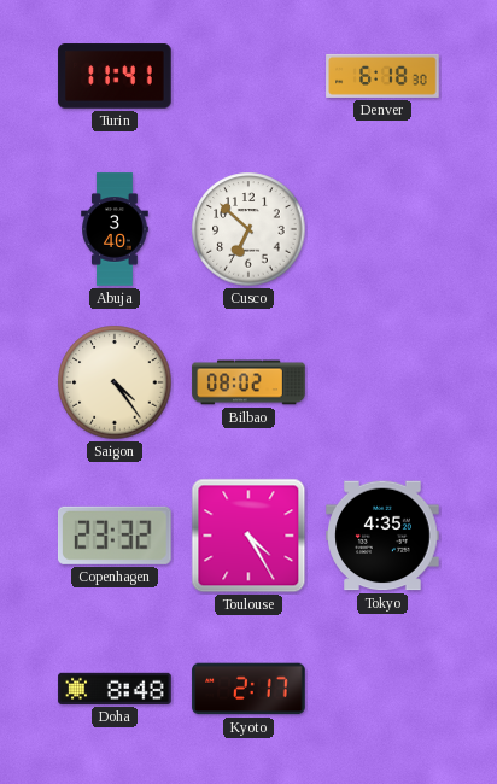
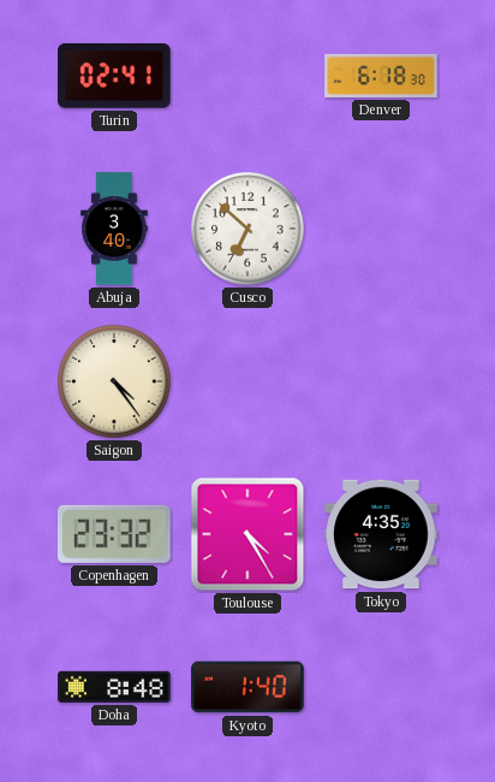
Turin: 11:41 -> 02:41 (114, 76)
Bilbao: 08:02 -> none (248, 382)
Kyoto: 2:17 -> 1:40 (247, 687)
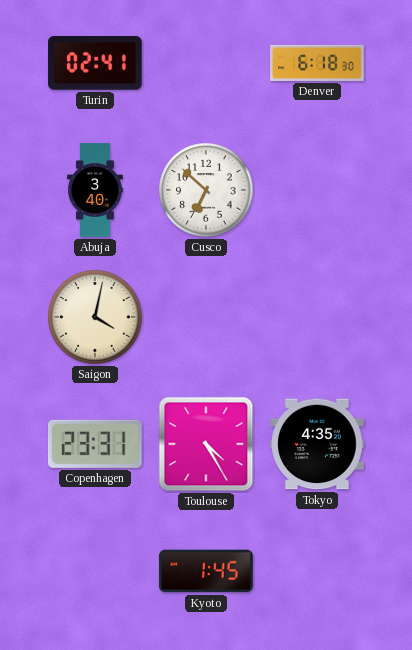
Saigon: 4:24 -> 4:02 (95, 317)
Copenhagen: 23:32 -> 23:31 (96, 444)
Doha: 8:48 -> none (114, 687)
Kyoto: 1:40 -> 1:45 (206, 571)
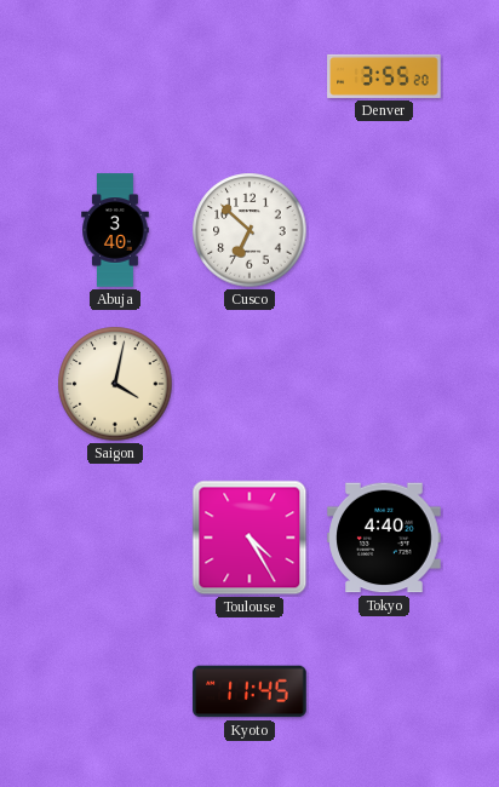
Turin: 02:41 -> none (95, 63)
Denver: 6:18 -> 3:55 (384, 76)
Copenhagen: 23:31 -> none (96, 444)
Tokyo: 4:35 -> 4:40 (384, 538)
Kyoto: 1:45 -> 11:45 (249, 691)
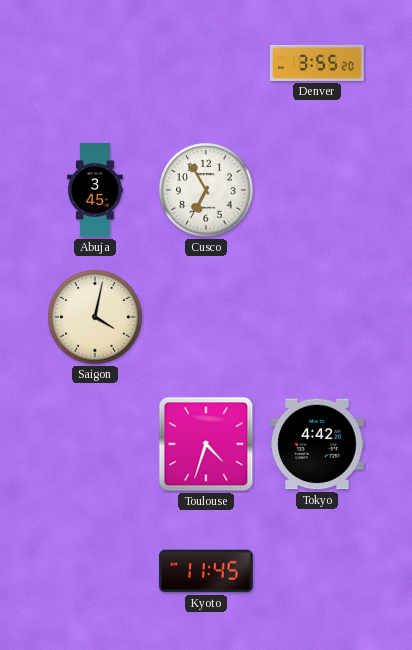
Abuja: 3:40 -> 3:45 (95, 190)
Cusco: 6:52 -> 6:55 (206, 190)
Toulouse: 4:25 -> 4:33 (206, 444)
Tokyo: 4:40 -> 4:42 (317, 444)
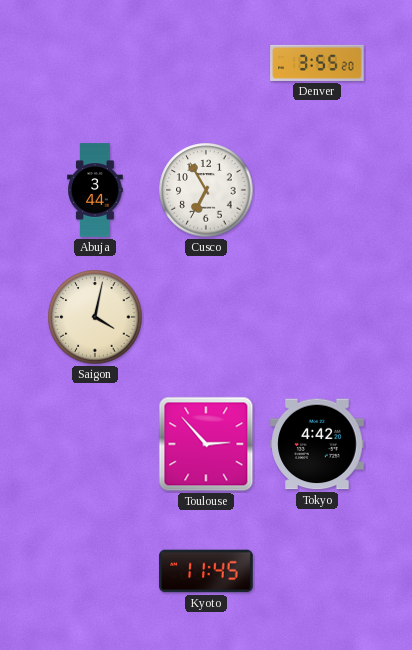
Abuja: 3:45 -> 3:44 (95, 190)
Toulouse: 4:33 -> 2:53 (206, 444)
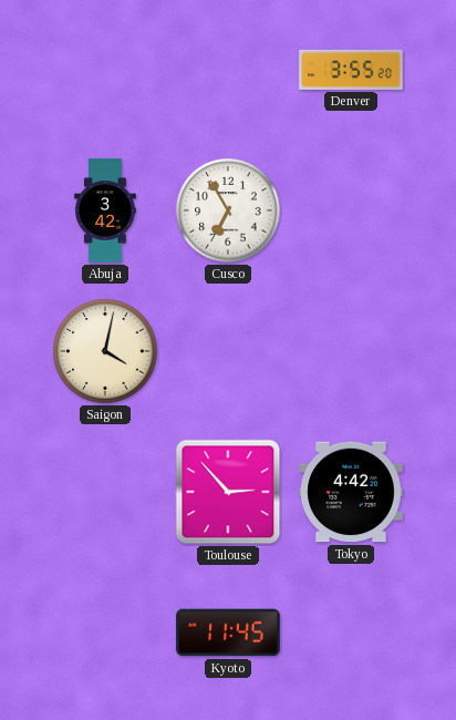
Abuja: 3:44 -> 3:42 (105, 210)
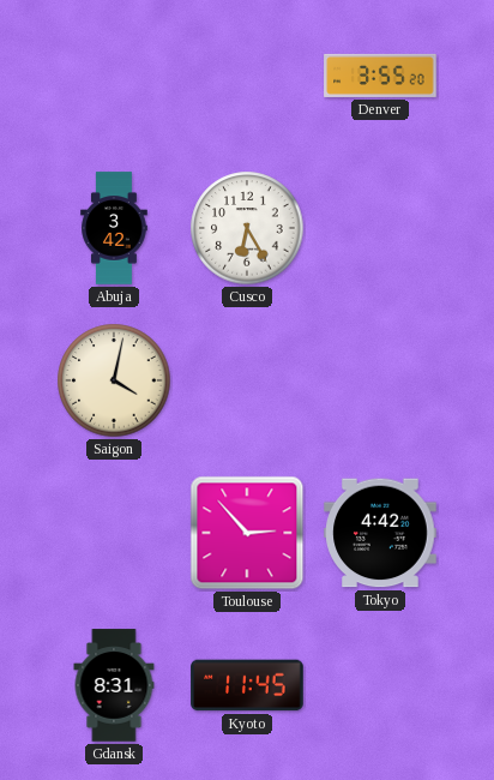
Cusco: 6:55 -> 6:25 (247, 228)
Gdansk: none -> 8:31 (114, 685)
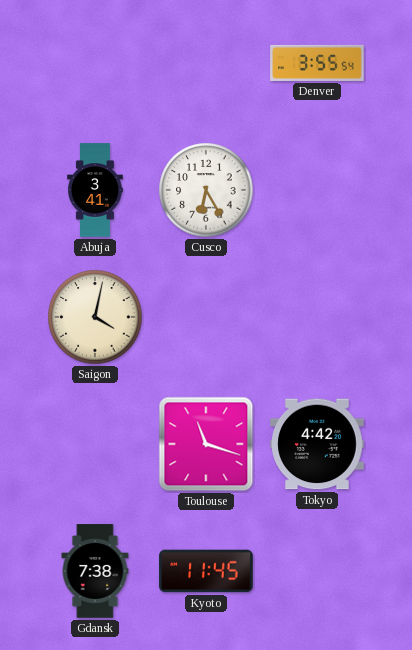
Denver: 3:55:20 -> 3:55:54 (317, 63)
Abuja: 3:42 -> 3:41 (95, 190)
Toulouse: 2:53 -> 11:18 (206, 444)
Gdansk: 8:31 -> 7:38 (95, 571)
